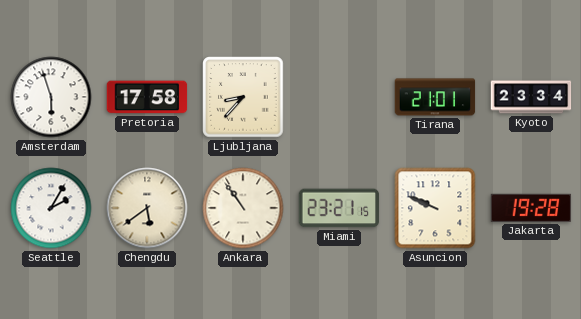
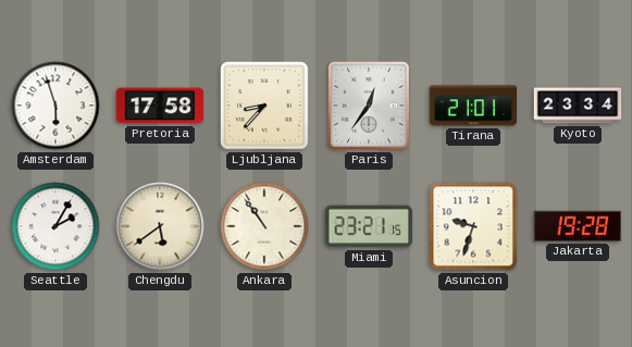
Paris: none -> 12:36 (370, 107)
Asuncion: 9:49 -> 9:33 (473, 226)
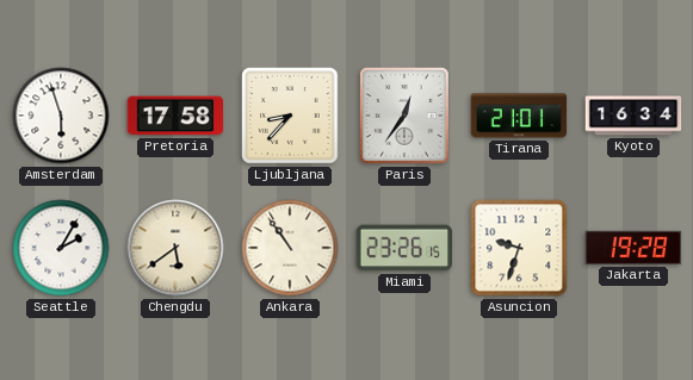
Kyoto: 23:34 -> 16:34 (633, 116)
Miami: 23:21 -> 23:26 (404, 248)
